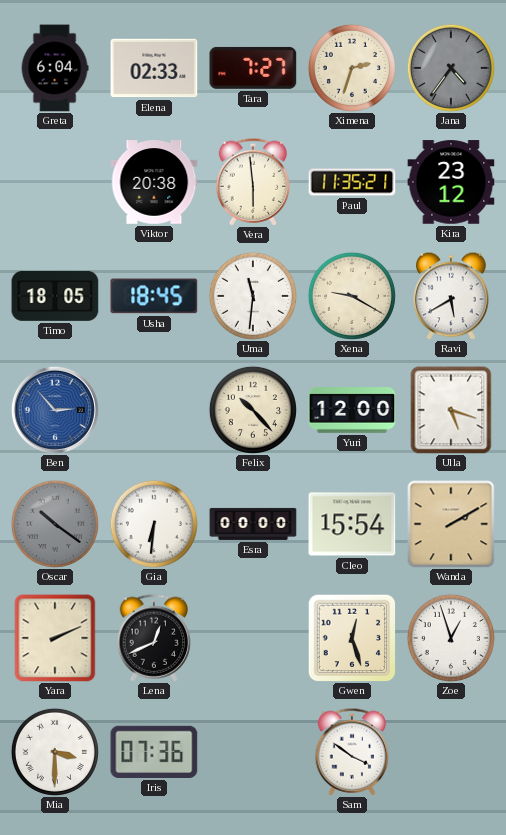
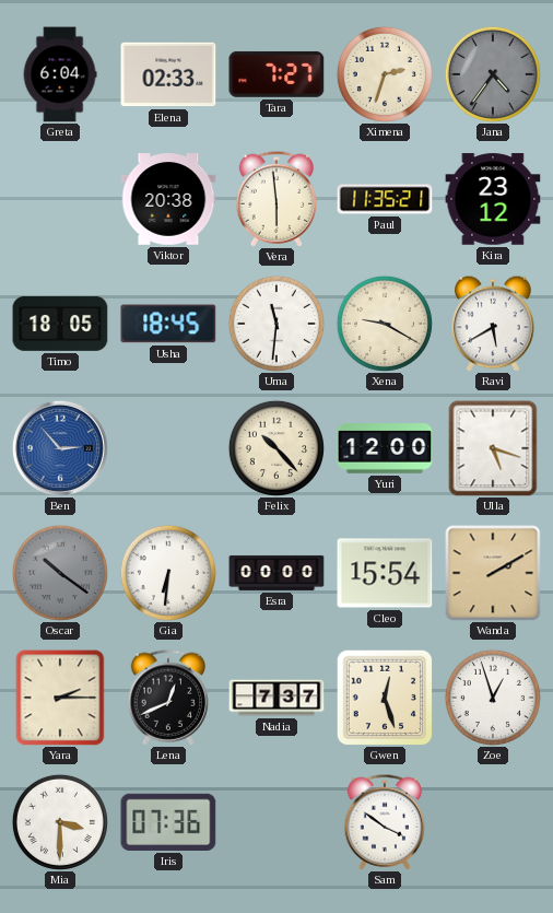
Yara: 2:11 -> 2:15 (60, 698)
Nadia: none -> 7:37 (276, 698)
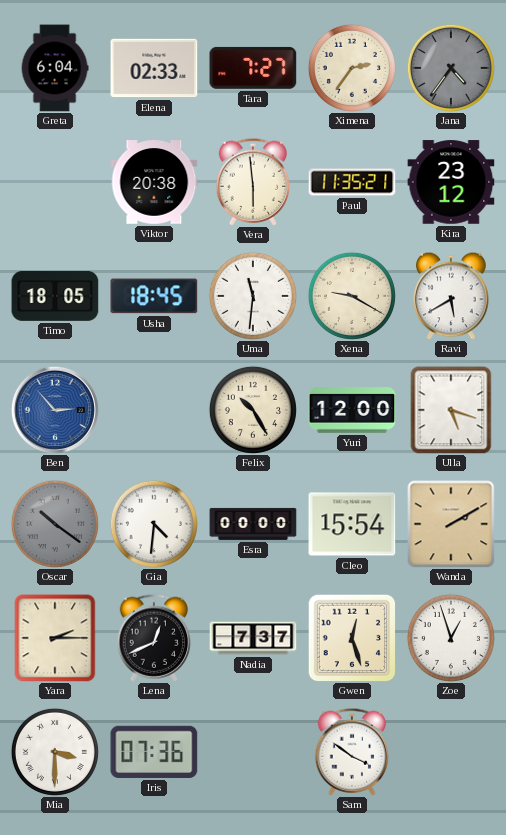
Ximena: 2:33 -> 2:36 (352, 68)
Felix: 10:23 -> 10:25 (253, 410)
Gia: 6:31 -> 4:31 (154, 524)
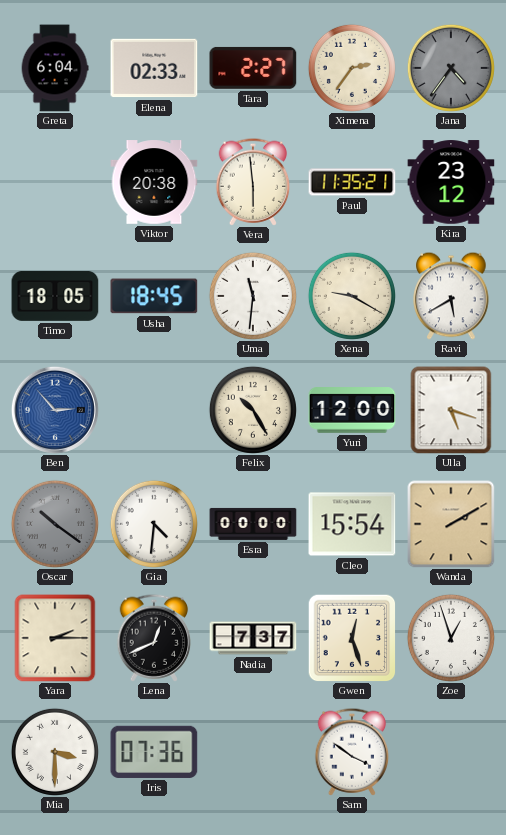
Tara: 7:27 -> 2:27 (253, 68)
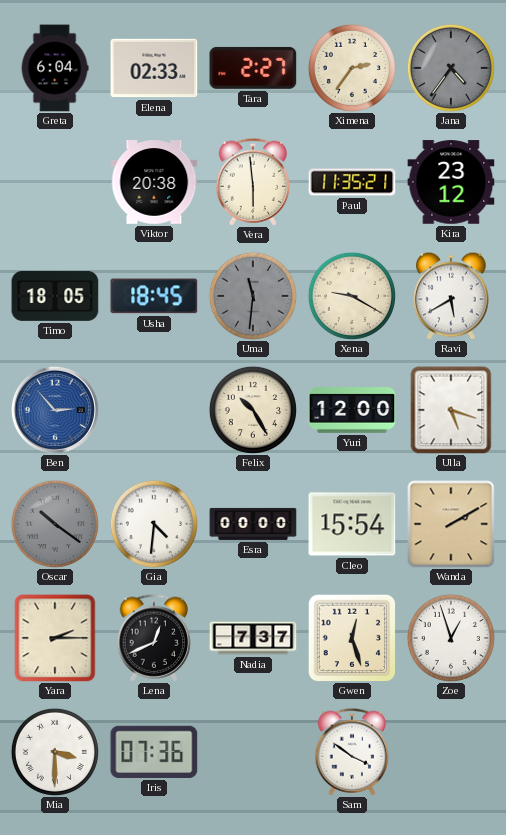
Uma dial: white -> grey (253, 296)
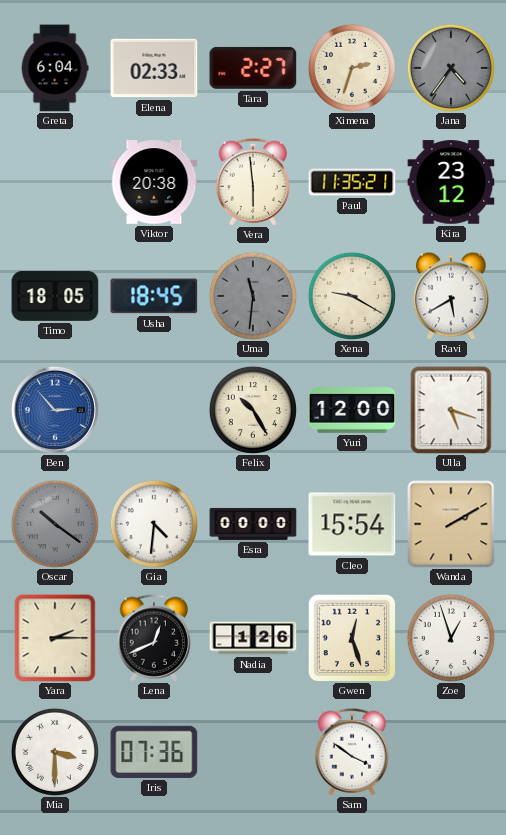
Ximena: 2:36 -> 2:33 (352, 68)
Nadia: 7:37 -> 1:26 (253, 638)
